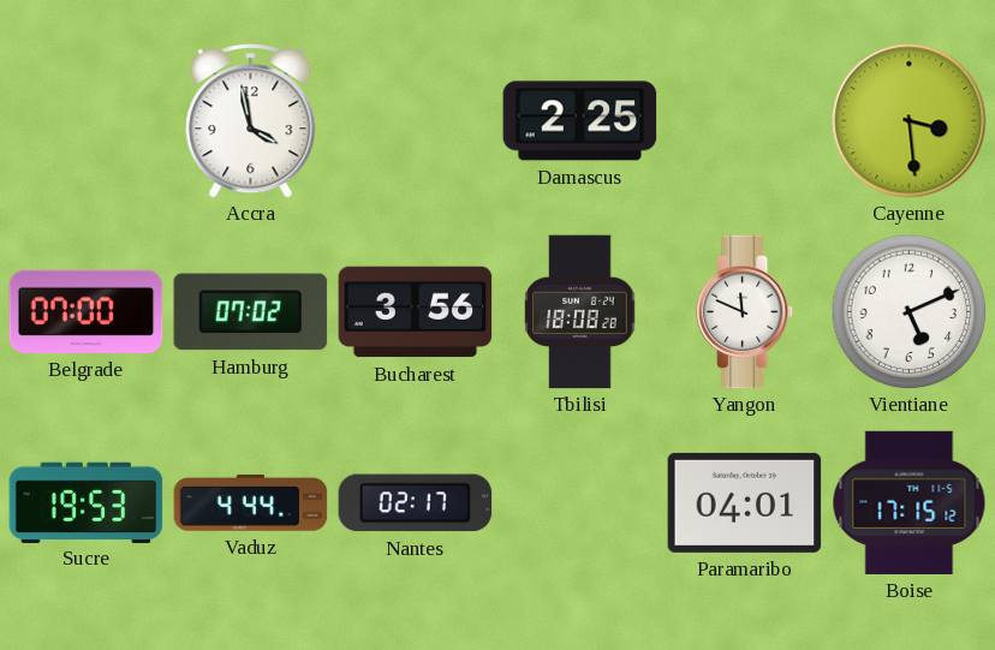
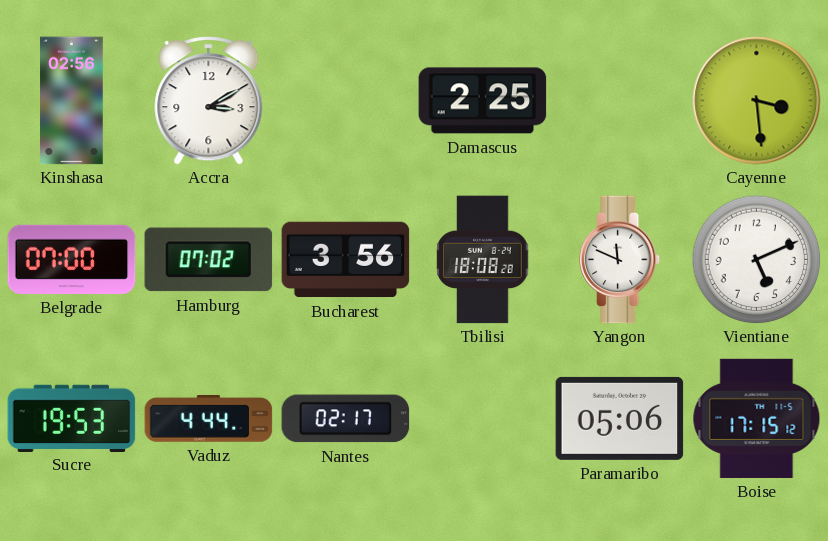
Kinshasa: none -> 02:56 (72, 101)
Accra: 3:58 -> 3:10 (209, 101)
Paramaribo: 04:01 -> 05:06 (620, 418)
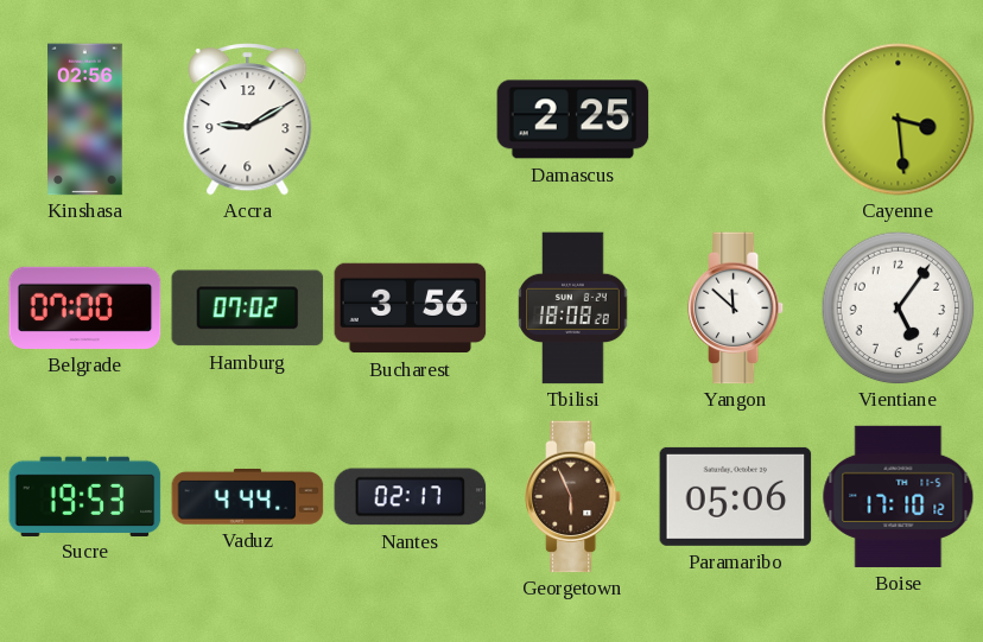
Accra: 3:10 -> 9:10 (248, 120)
Yangon: 11:49 -> 11:52 (736, 309)
Vientiane: 5:11 -> 5:06 (898, 307)
Georgetown: none -> 5:56 (573, 497)
Boise: 17:15 -> 17:10 (899, 496)
